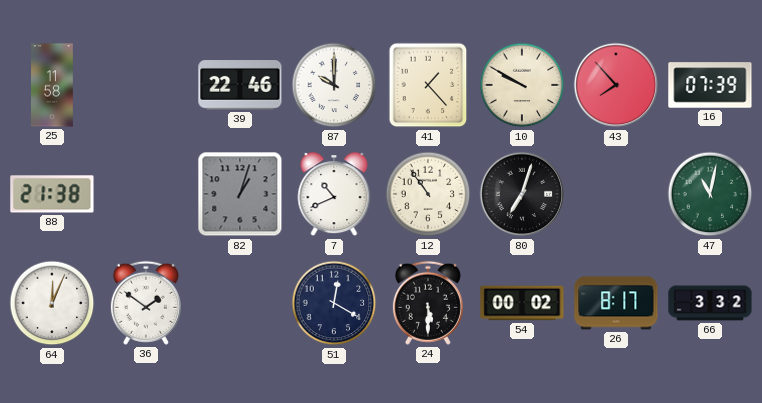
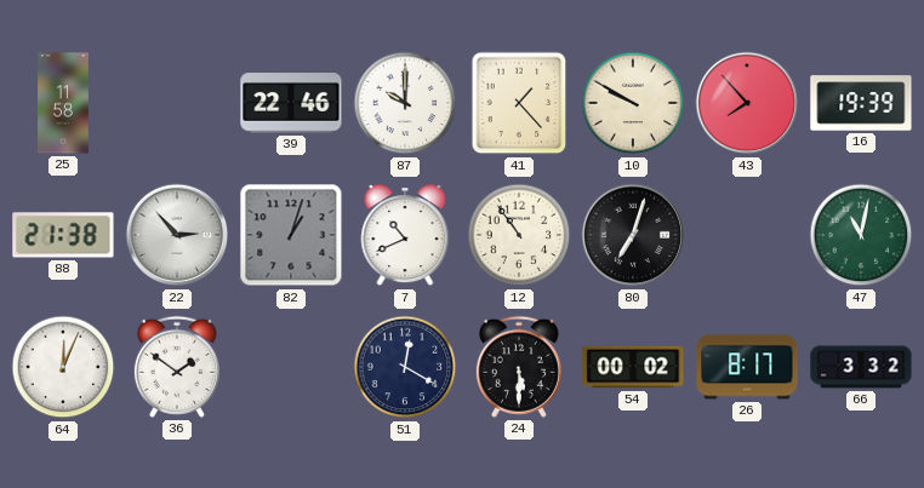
16: 07:39 -> 19:39 (861, 103)
22: none -> 2:53 (177, 235)
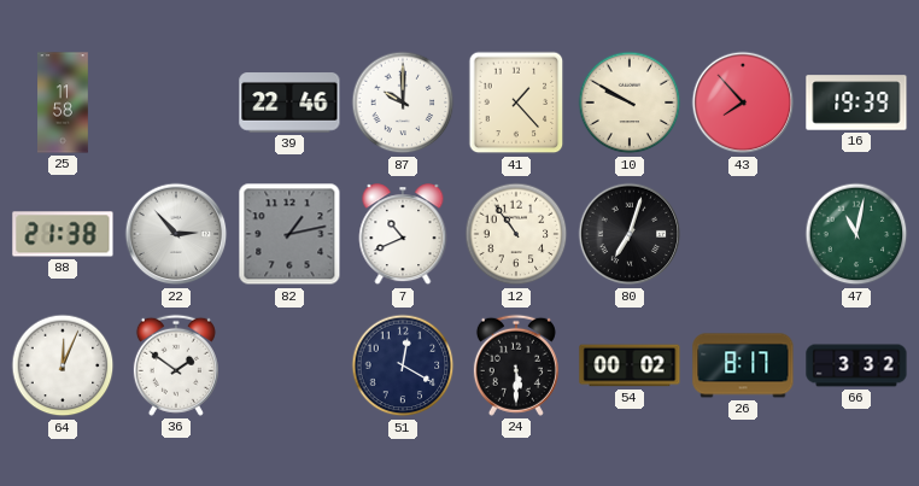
82: 1:03 -> 1:13 (289, 234)
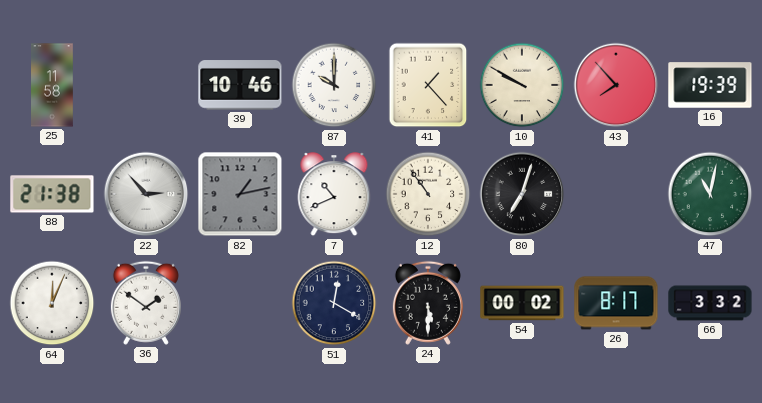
39: 22:46 -> 10:46 (240, 85)
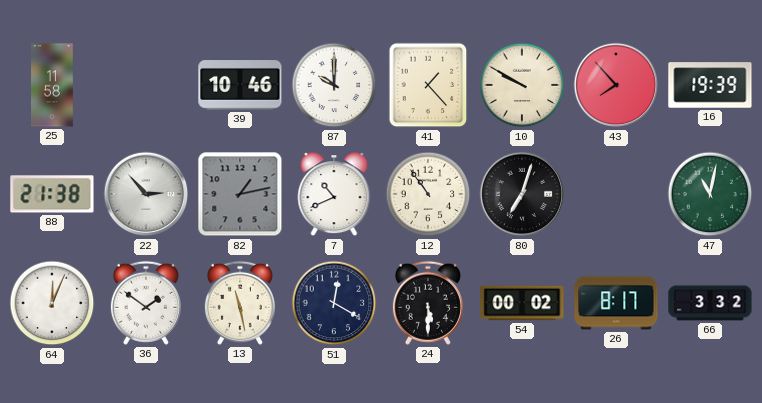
13: none -> 11:28 (240, 303)
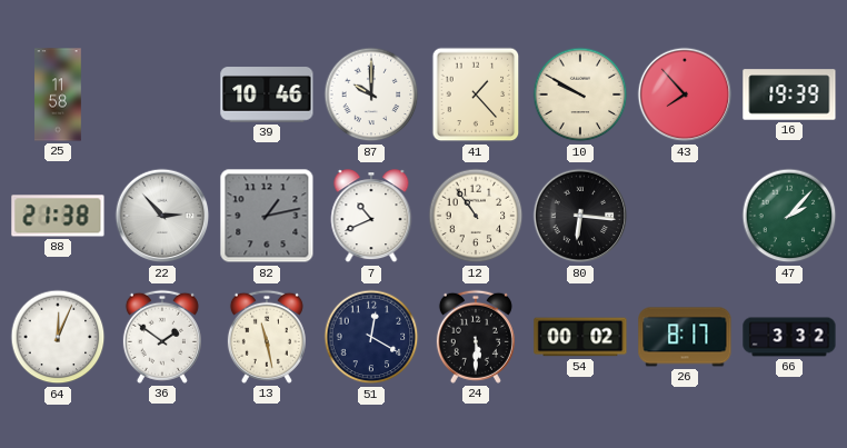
80: 7:03 -> 6:16 (580, 216)
47: 11:02 -> 2:07 (789, 216)
